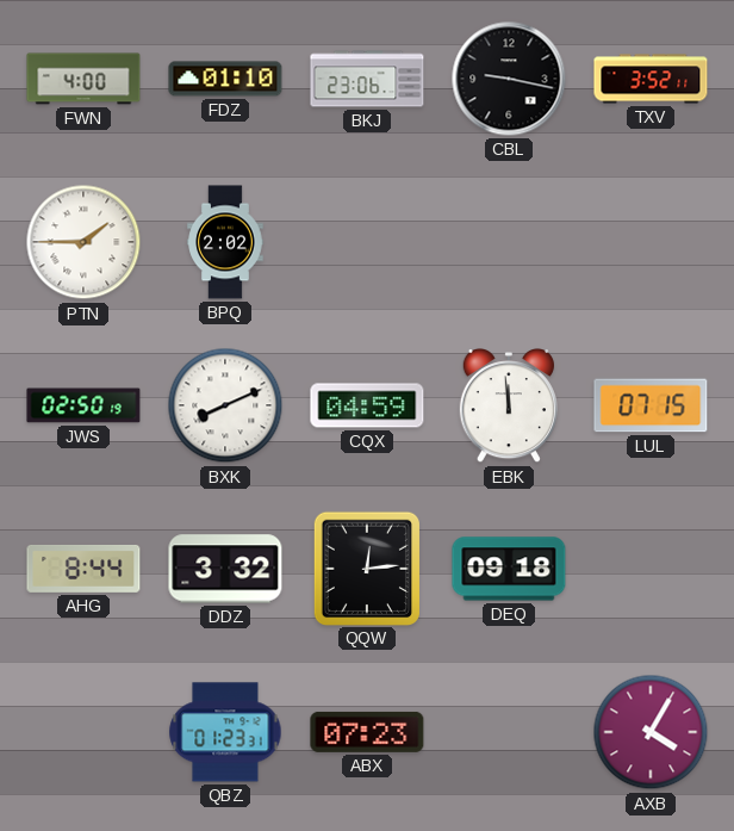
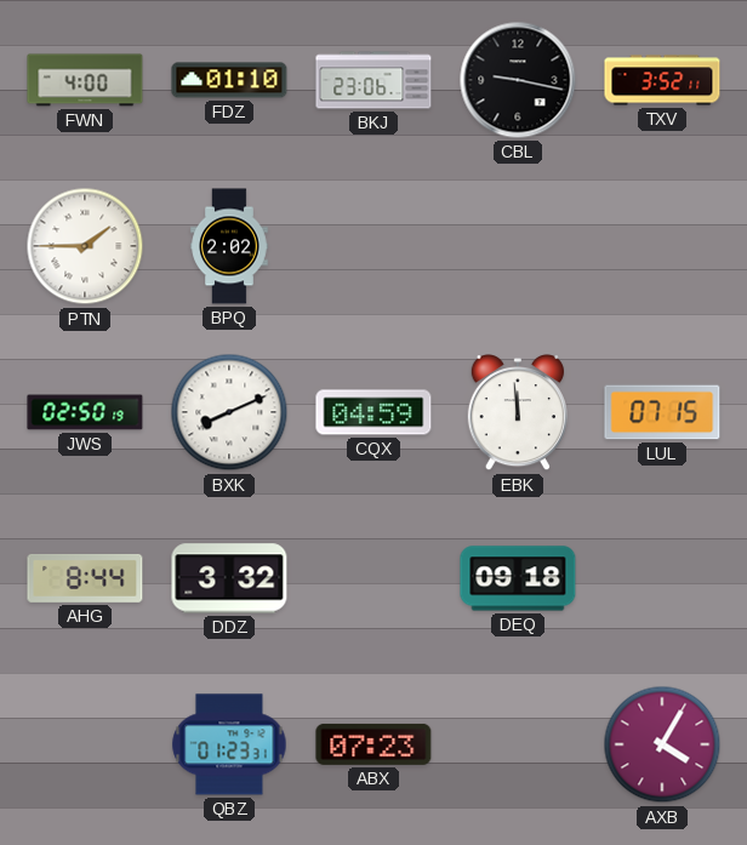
QQW: 12:14 -> none (366, 568)
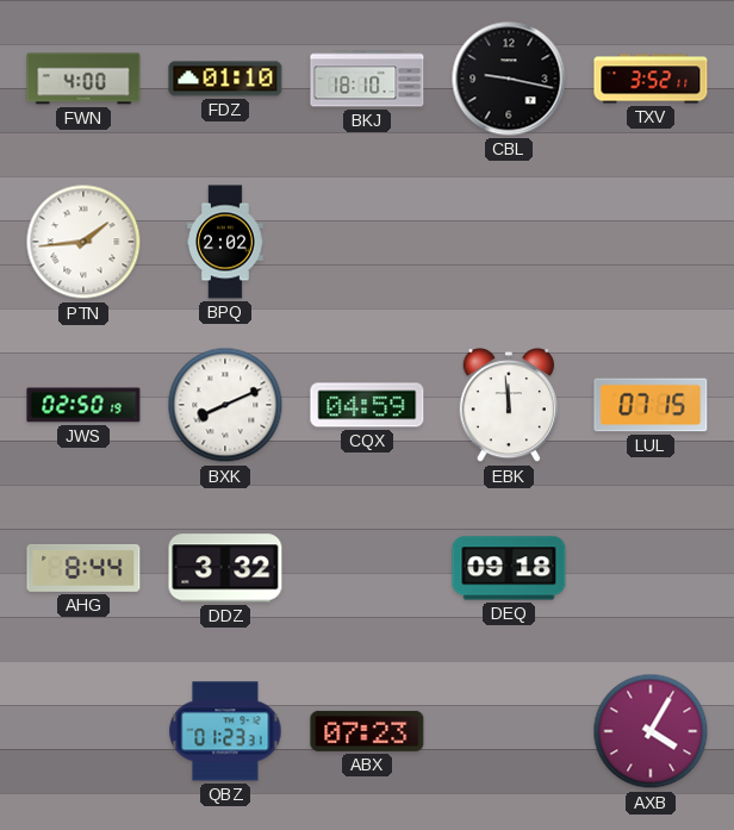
BKJ: 23:06 -> 18:10 (367, 79)
PTN: 1:45 -> 1:44 (83, 242)
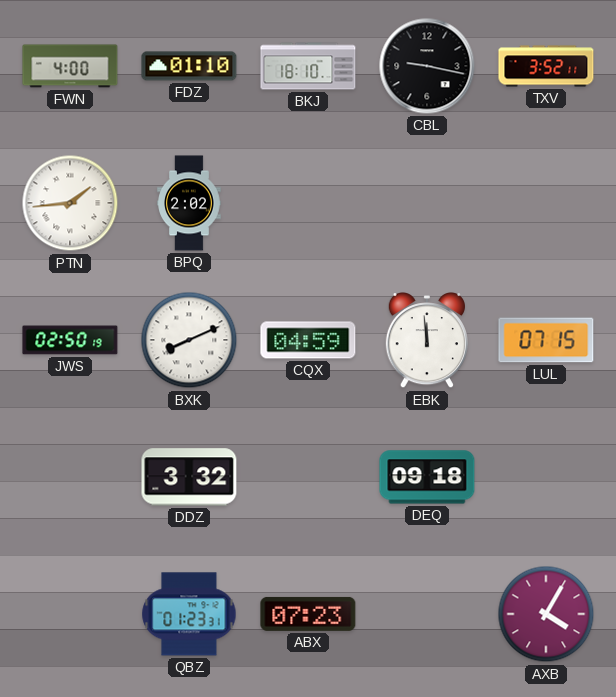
AHG: 8:44 -> none (83, 568)
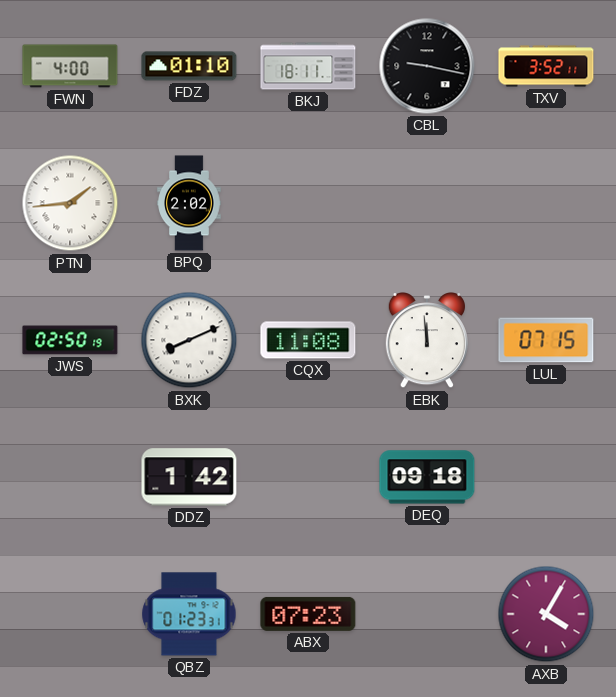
BKJ: 18:10 -> 18:11 (308, 66)
CQX: 04:59 -> 11:08 (308, 340)
DDZ: 3:32 -> 1:42 (189, 477)
